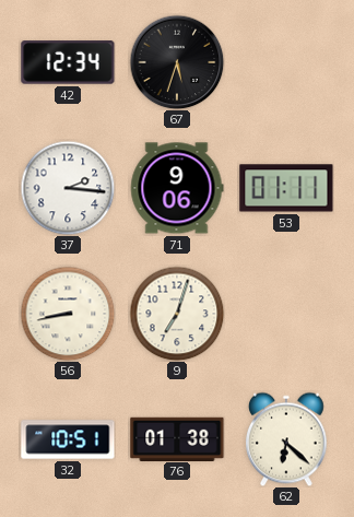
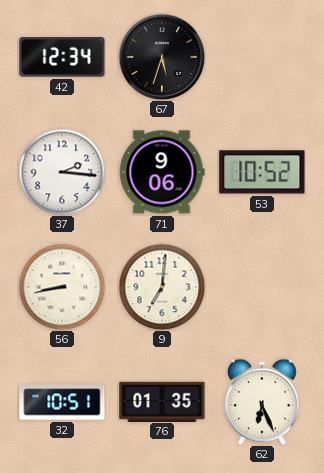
53: 01:11 -> 10:52 (262, 172)
9: 7:03 -> 7:01 (162, 287)
76: 01:38 -> 01:35 (162, 401)
62: 6:22 -> 6:26 (263, 402)
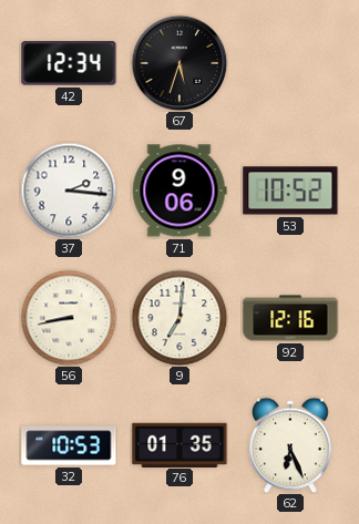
92: none -> 12:16 (290, 318)
32: 10:51 -> 10:53 (69, 445)
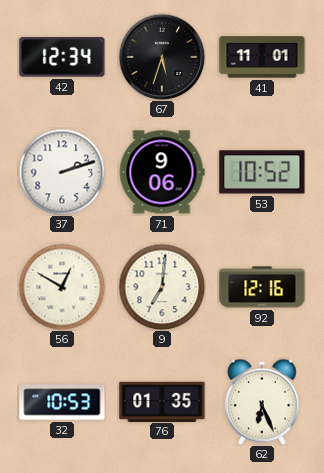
41: none -> 11:01 (262, 57)
37: 2:16 -> 2:12 (62, 172)
56: 8:43 -> 12:50 (62, 287)
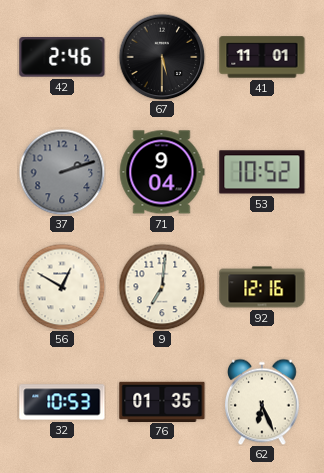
42: 12:34 -> 2:46 (62, 57)
67: 5:33 -> 5:30 (162, 57)
37 dial: white -> grey (62, 172)
71: 9:06 -> 9:04 (162, 172)
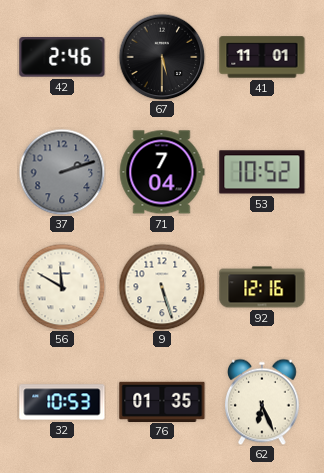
71: 9:04 -> 7:04 (162, 172)
56: 12:50 -> 11:50 (62, 287)
9: 7:01 -> 5:27 (162, 287)
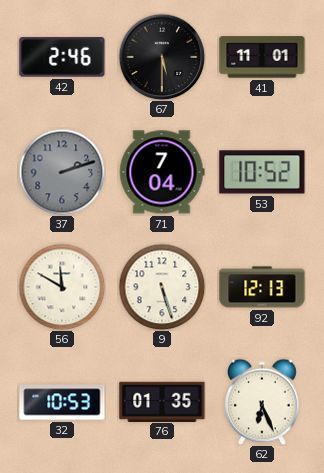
92: 12:16 -> 12:13 (262, 287)
